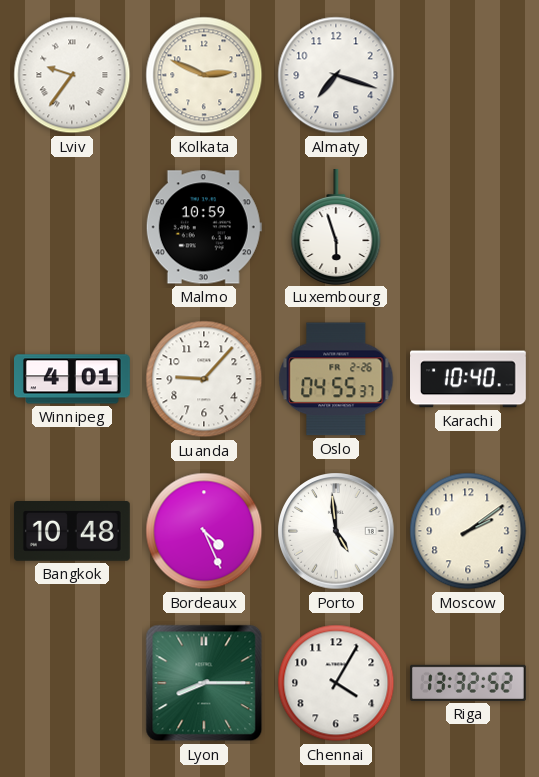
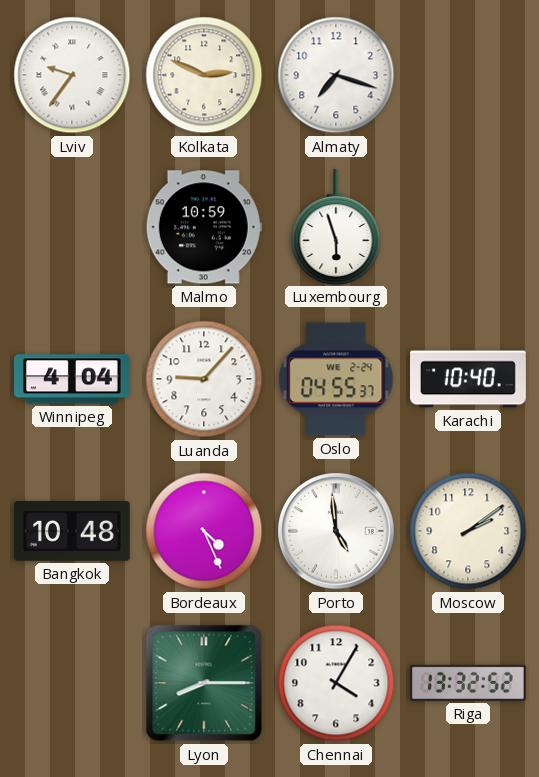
Winnipeg: 4:01 -> 4:04 (73, 379)
Oslo date: FR 2-26 -> WE 2-24 (336, 379)
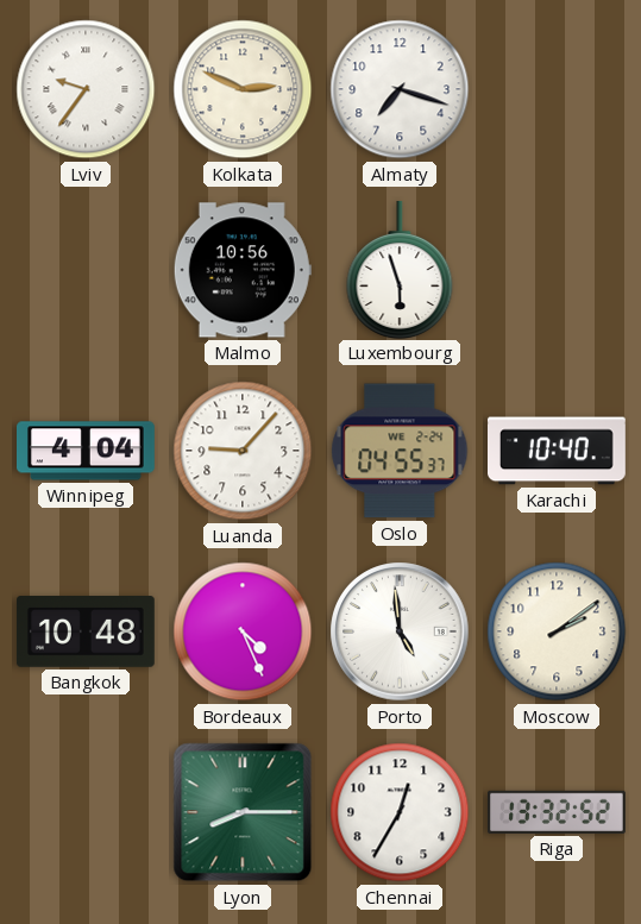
Malmo: 10:59 -> 10:56 (243, 270)
Chennai: 4:05 -> 12:35 (400, 812)
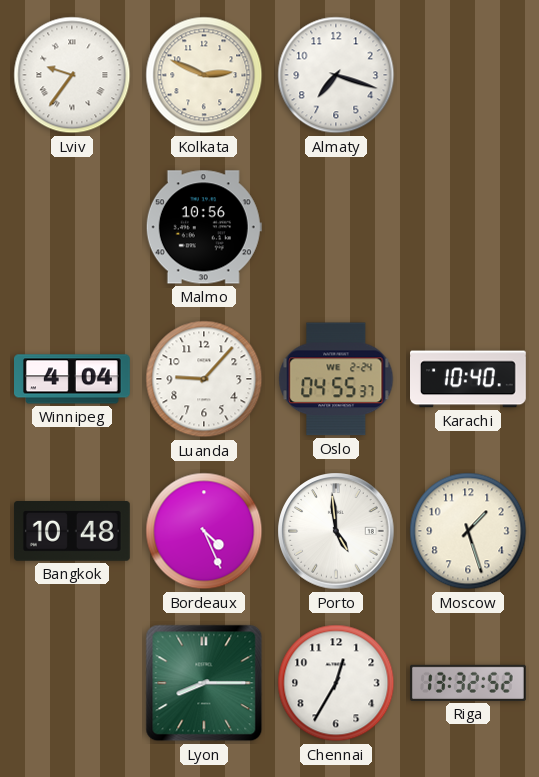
Luxembourg: 5:57 -> none (400, 269)
Moscow: 2:09 -> 1:27 (468, 531)
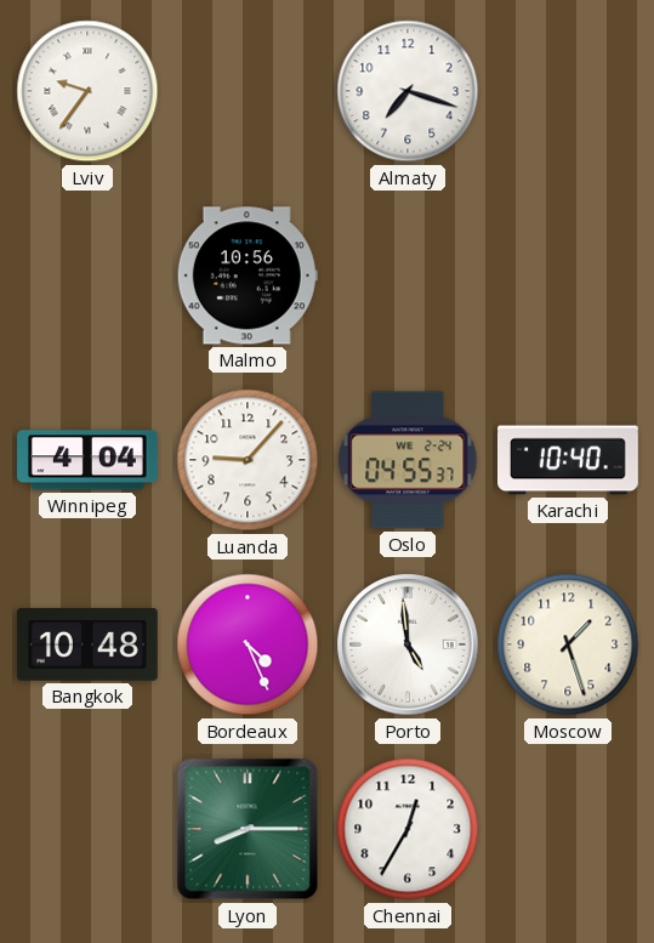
Kolkata: 2:49 -> none (204, 75)
Riga: 13:32 -> none (469, 683)
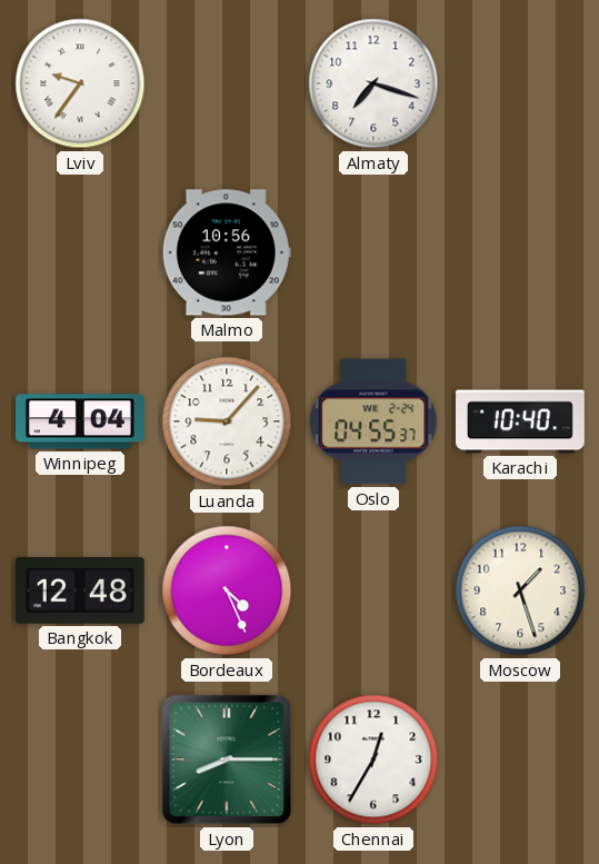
Bangkok: 10:48 -> 12:48 (80, 592)
Porto: 4:59 -> none (408, 644)
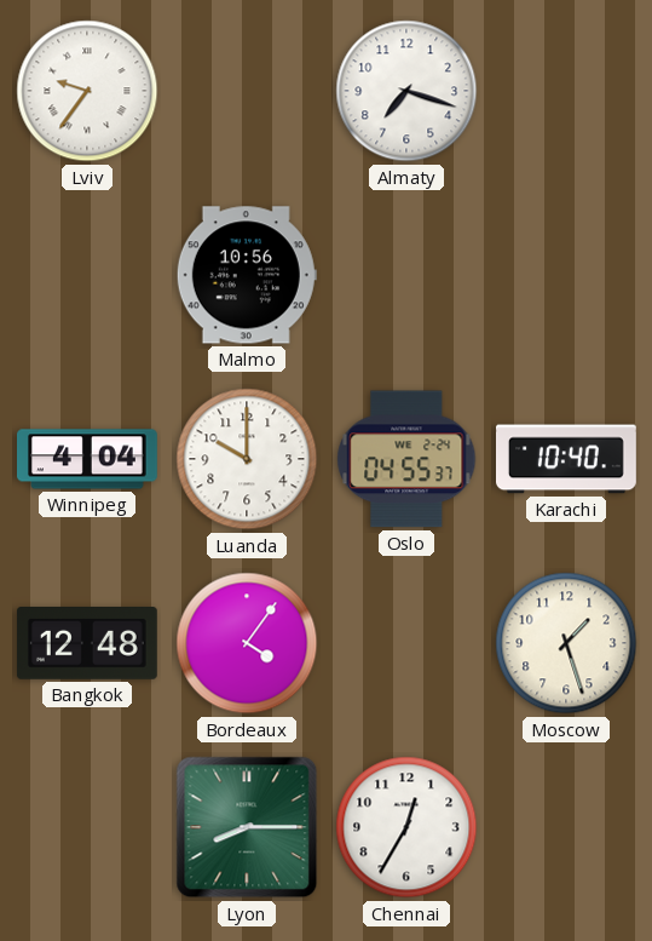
Luanda: 9:07 -> 10:00 (247, 459)
Bordeaux: 4:26 -> 4:06 (247, 643)
